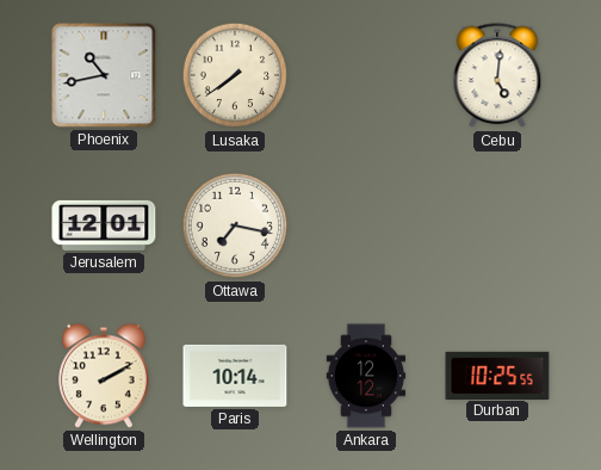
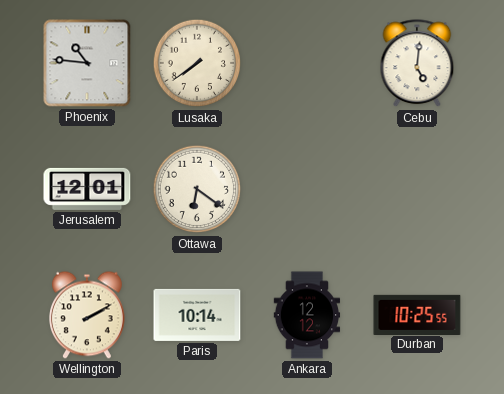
Phoenix: 10:43 -> 10:46 (87, 63)
Ottawa: 7:17 -> 6:21 (197, 189)
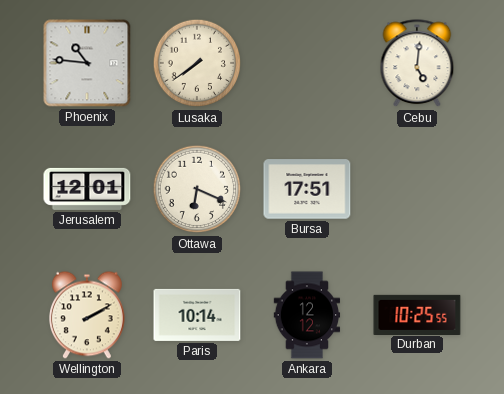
Ottawa: 6:21 -> 6:19 (197, 189)
Bursa: none -> 17:51 (307, 189)
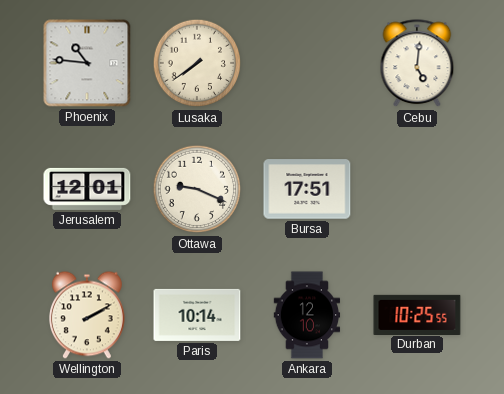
Ottawa: 6:19 -> 9:19 (197, 189)
Ankara: 12:12 -> 12:10 (307, 315)
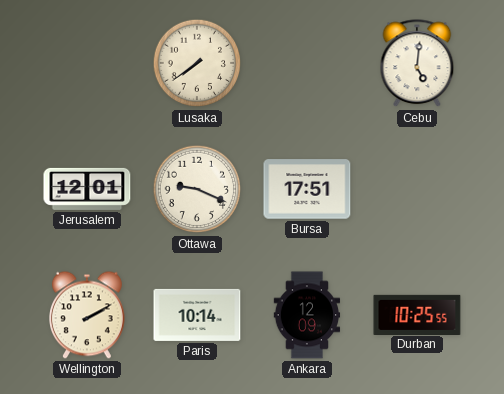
Phoenix: 10:46 -> none (87, 63)
Ankara: 12:10 -> 12:09 (307, 315)
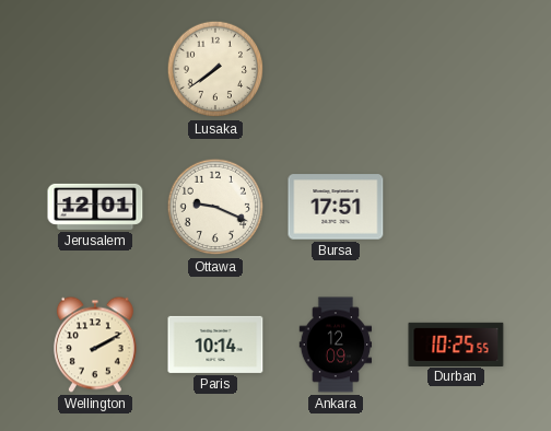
Cebu: 5:01 -> none (417, 64)
